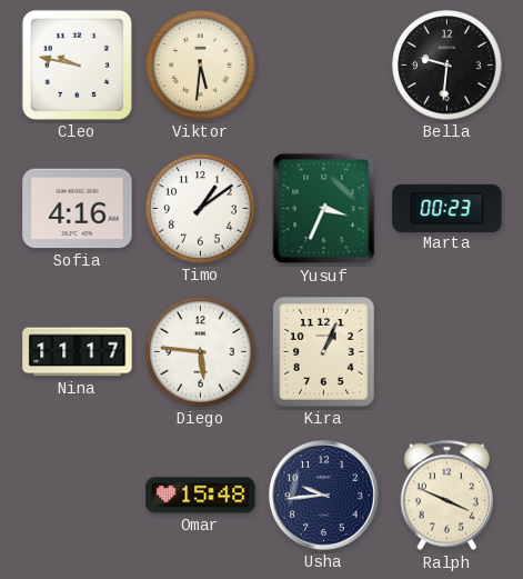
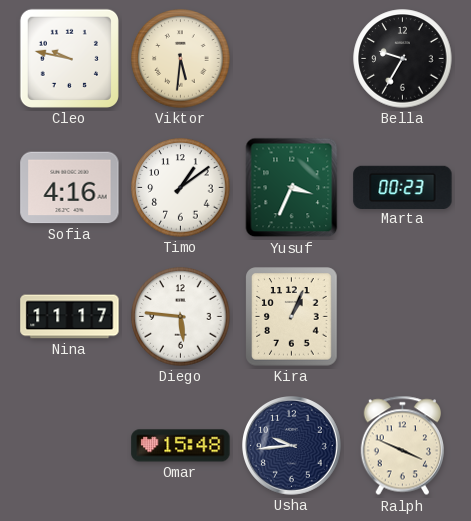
Bella: 9:31 -> 9:35 (403, 59)
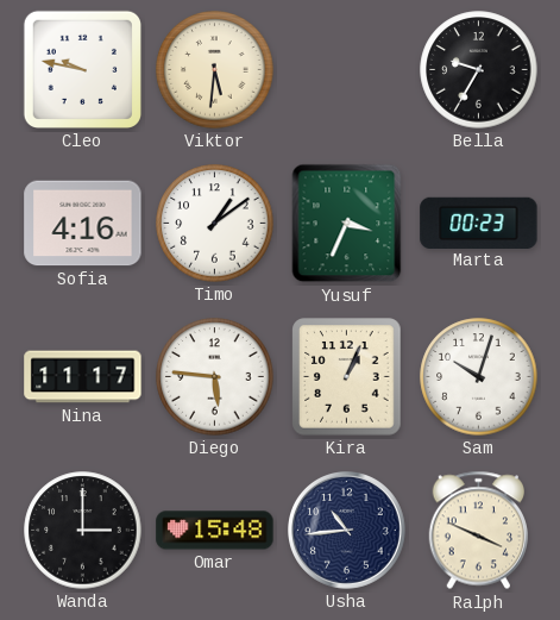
Sam: none -> 10:03 (479, 377)
Wanda: none -> 3:00 (83, 531)
Usha: 9:44 -> 10:44 (347, 531)
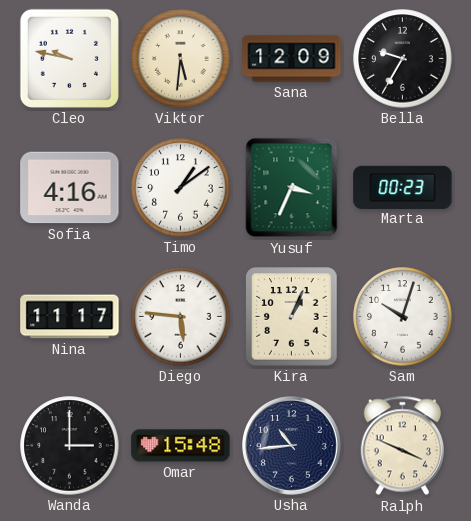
Sana: none -> 12:09 (292, 59)
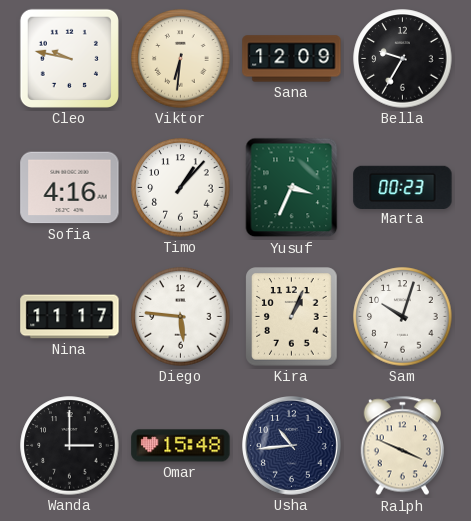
Viktor: 5:31 -> 6:31 (181, 59)
Timo: 1:09 -> 1:07 (181, 188)
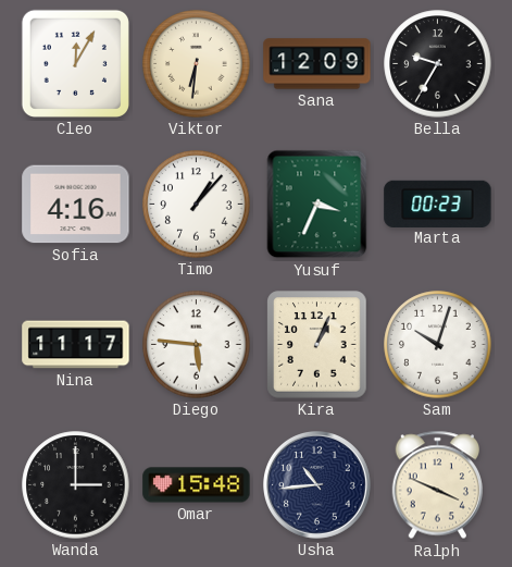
Cleo: 9:47 -> 12:05 (75, 63)
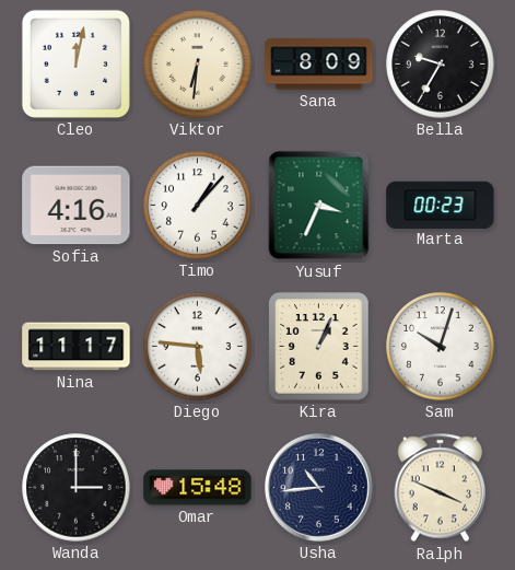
Cleo: 12:05 -> 12:02 (75, 63)
Sana: 12:09 -> 8:09 (319, 65)
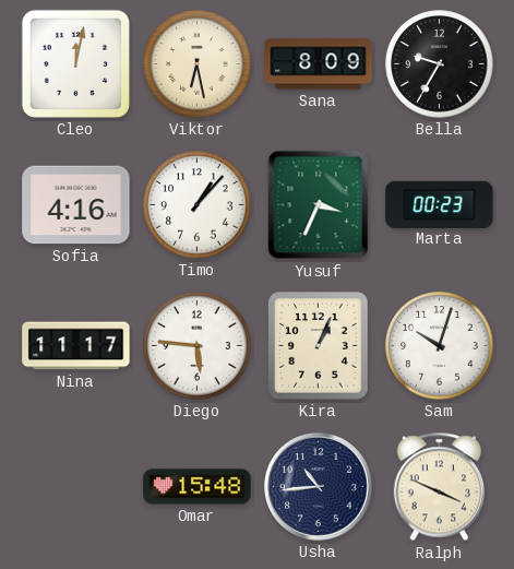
Viktor: 6:31 -> 6:28 (198, 64)
Wanda: 3:00 -> none (77, 488)
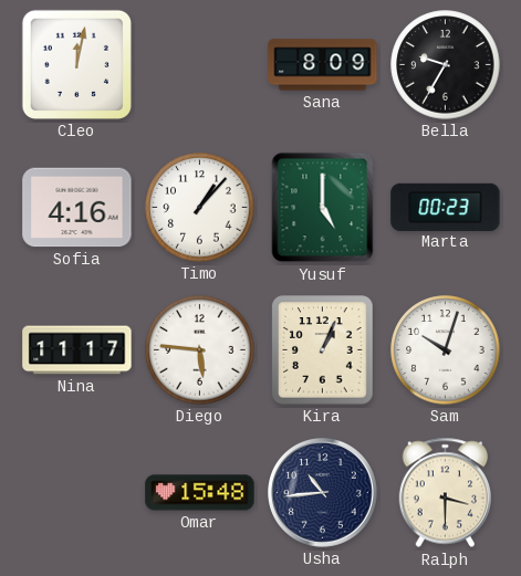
Viktor: 6:28 -> none (198, 64)
Yusuf: 3:34 -> 5:00 (323, 208)
Ralph: 3:49 -> 3:30 (445, 493)
